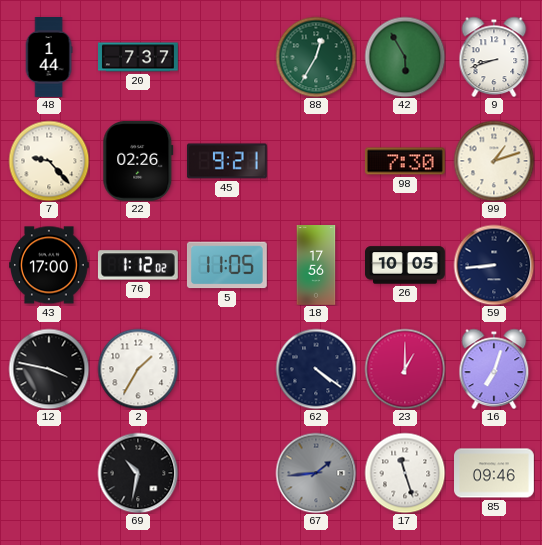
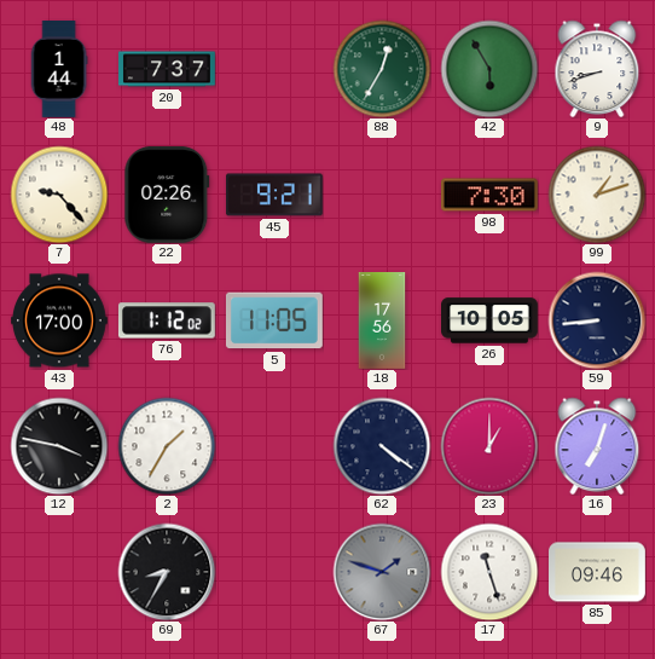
69: 10:32 -> 8:35 (167, 572)
67: 1:44 -> 1:48 (382, 572)
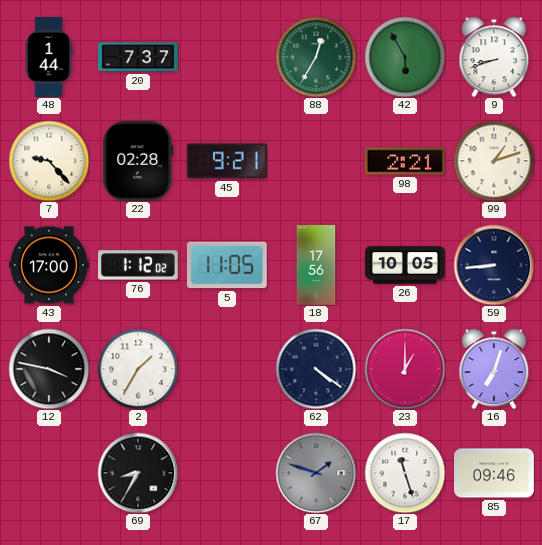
22: 02:26 -> 02:28 (138, 161)
98: 7:30 -> 2:21 (405, 161)
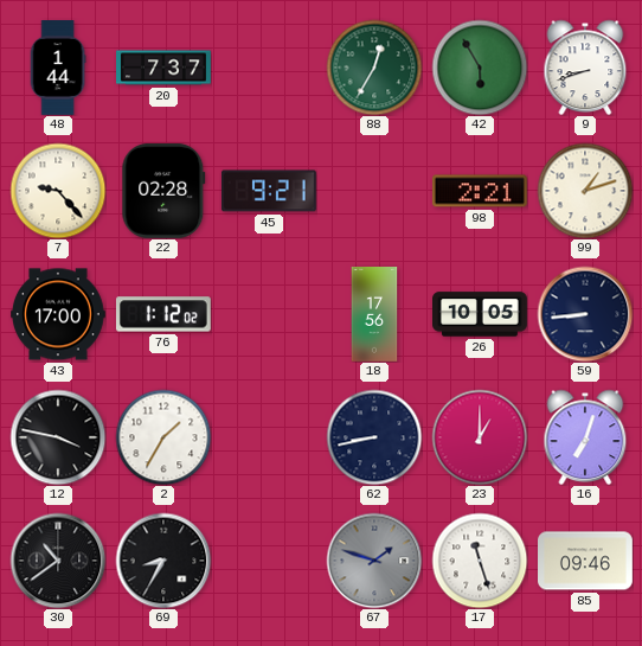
5: 11:05 -> none (227, 265)
62: 4:21 -> 8:43 (374, 437)
30: none -> 10:39 (58, 561)
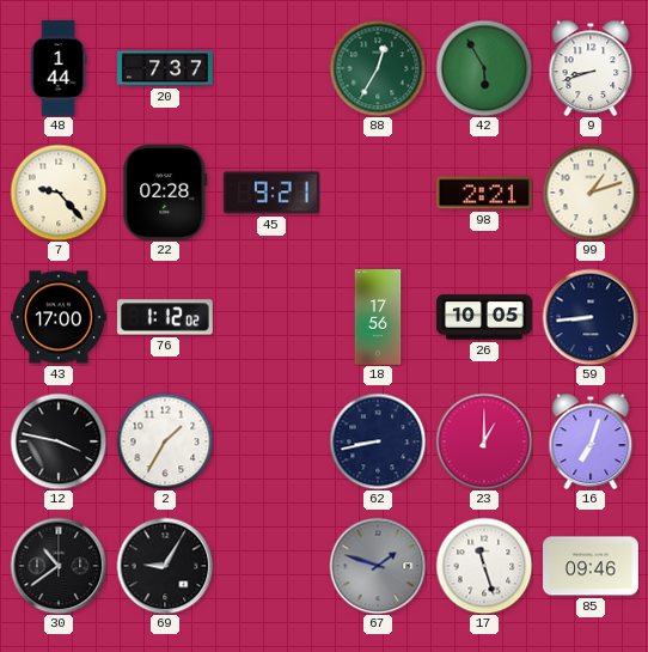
69: 8:35 -> 9:05 (165, 566)
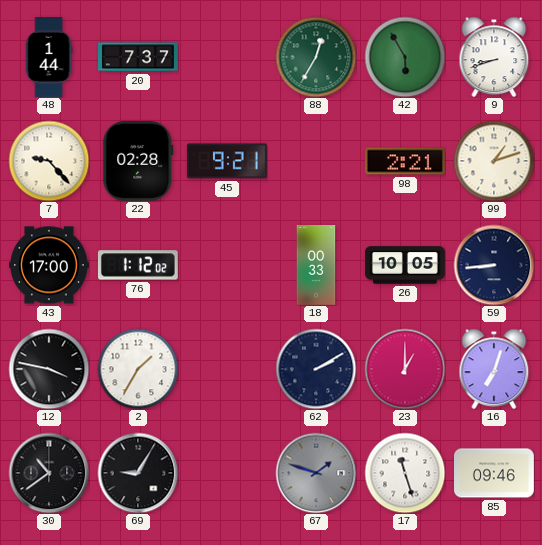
18: 17:56 -> 00:33 (316, 265)
62: 8:43 -> 2:10 (316, 369)
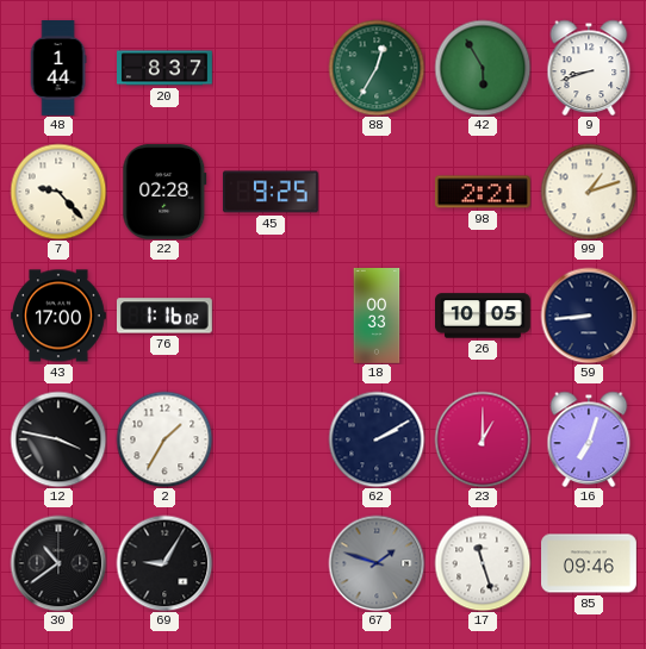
20: 7:37 -> 8:37 (166, 68)
45: 9:21 -> 9:25 (271, 192)
76: 1:12 -> 1:16 (164, 316)
